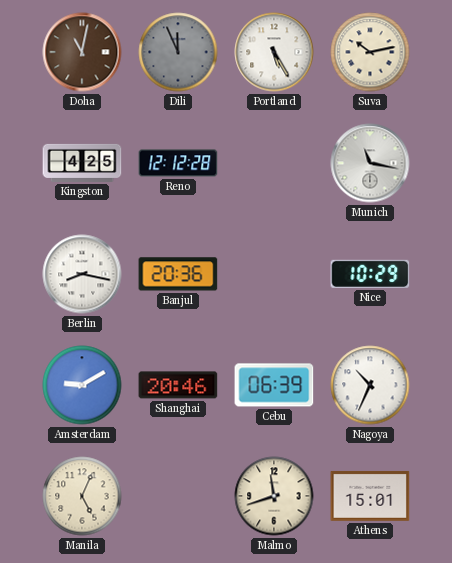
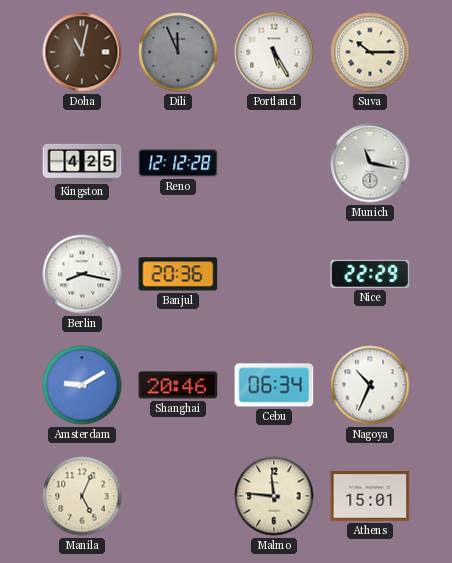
Suva: 10:13 -> 10:15 (370, 52)
Nice: 10:29 -> 22:29 (370, 274)
Cebu: 06:39 -> 06:34 (274, 385)
Malmo: 11:42 -> 11:46 (274, 496)
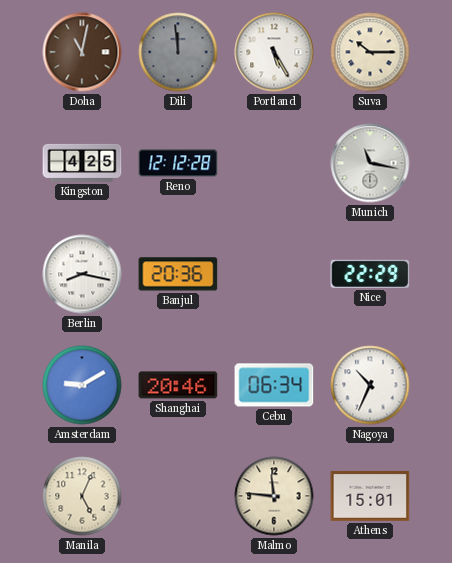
Dili: 11:56 -> 11:59 (178, 52)
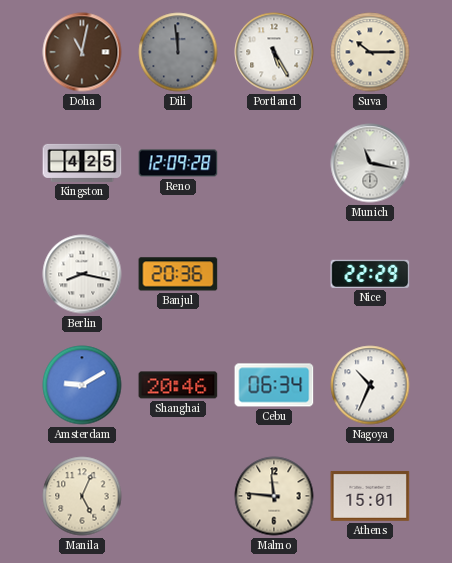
Reno: 12:12 -> 12:09 (178, 163)
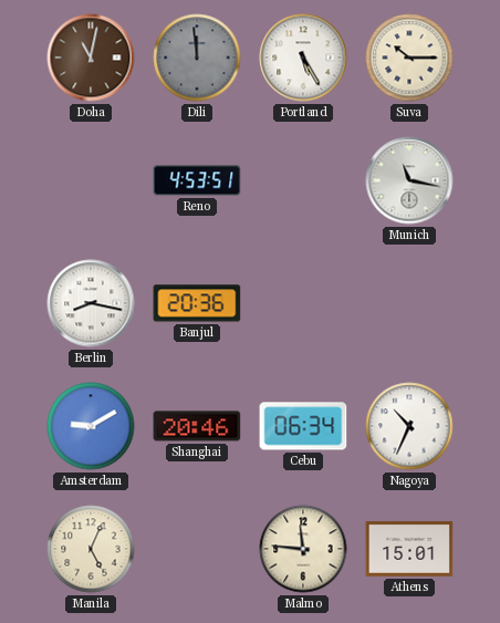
Kingston: 4:25 -> none (82, 163)
Reno: 12:09 -> 4:53 (197, 180)
Nice: 22:29 -> none (370, 274)
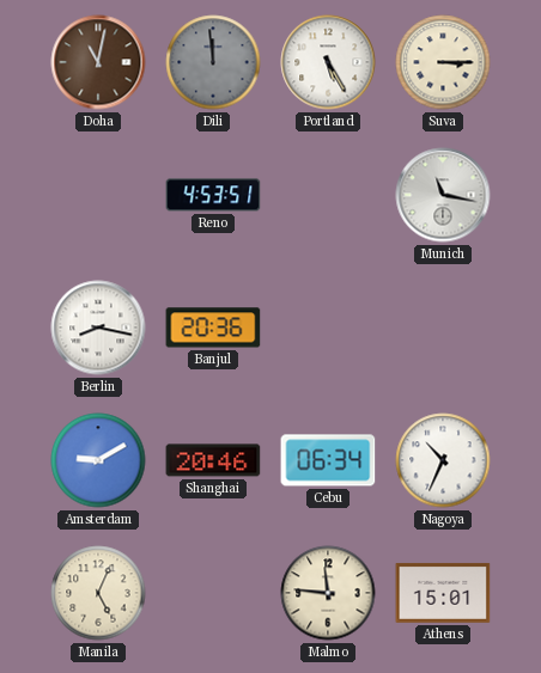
Suva: 10:15 -> 3:15 (443, 62)
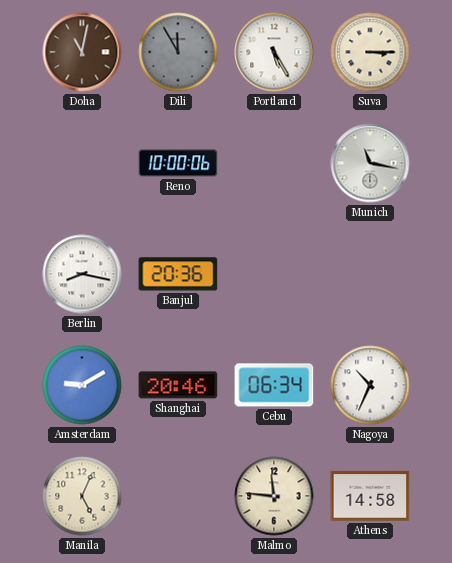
Dili: 11:59 -> 11:55 (178, 52)
Reno: 4:53 -> 10:00 (178, 163)
Athens: 15:01 -> 14:58 (370, 496)
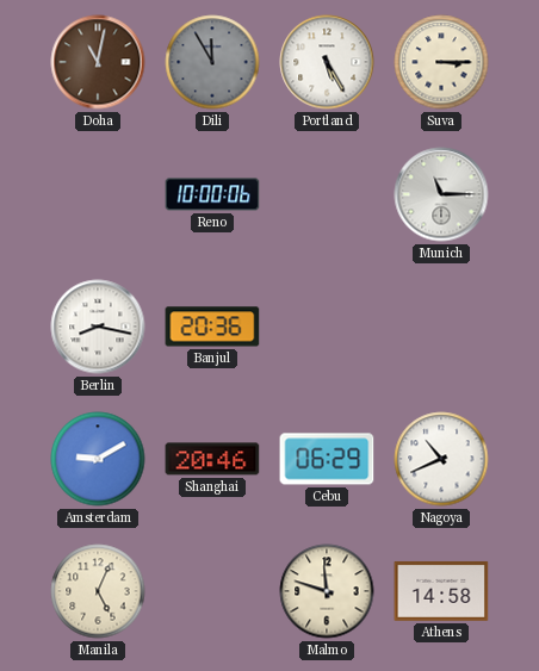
Munich: 11:17 -> 11:15 (441, 194)
Cebu: 06:34 -> 06:29 (327, 459)
Nagoya: 10:34 -> 10:41 (441, 459)
Malmo: 11:46 -> 11:48 (327, 591)
